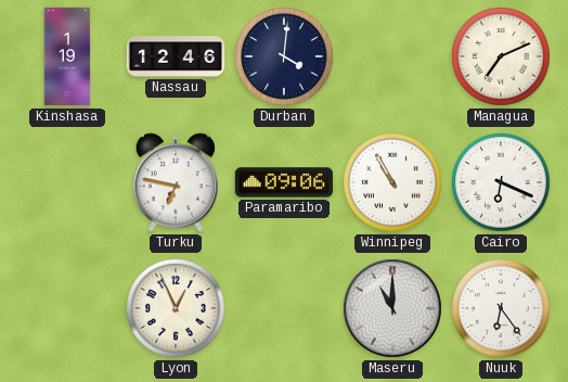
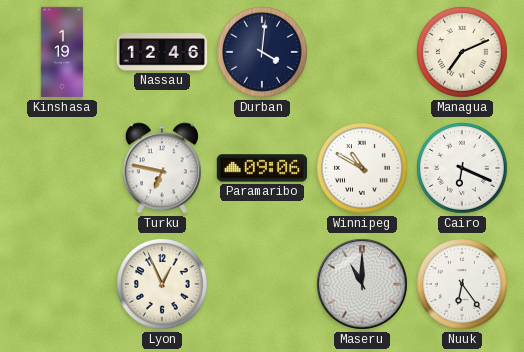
Winnipeg: 10:55 -> 10:50 (363, 169)
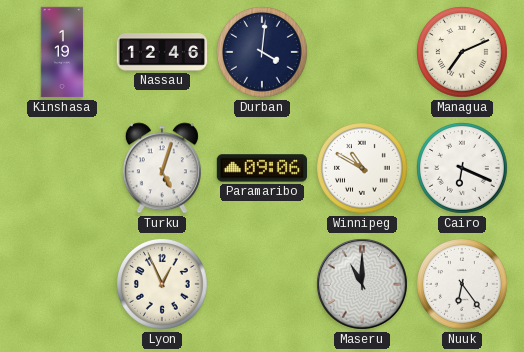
Turku: 6:47 -> 5:03 (162, 168)
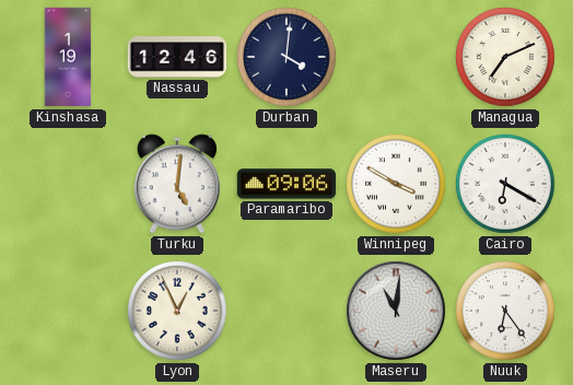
Turku: 5:03 -> 5:01 (177, 184)
Winnipeg: 10:50 -> 3:50 (397, 185)
Cairo: 6:19 -> 6:20 (506, 185)
Maseru: 11:00 -> 11:01 (396, 311)
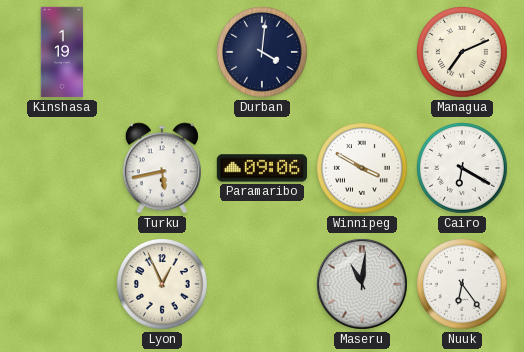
Nassau: 12:46 -> none (177, 57)
Turku: 5:01 -> 5:43 (162, 168)
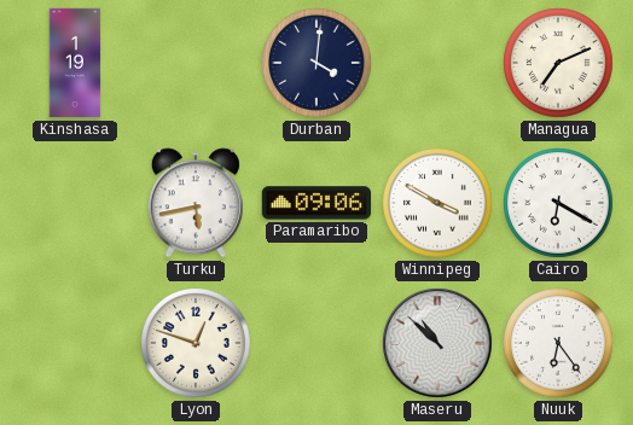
Lyon: 12:56 -> 12:48 (197, 344)
Maseru: 11:01 -> 10:52 (437, 343)
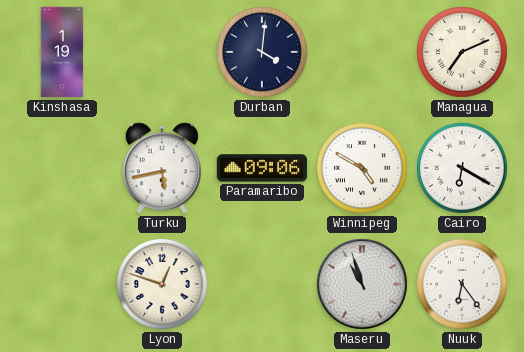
Winnipeg: 3:50 -> 4:50 (363, 169)
Maseru: 10:52 -> 10:57 (362, 284)
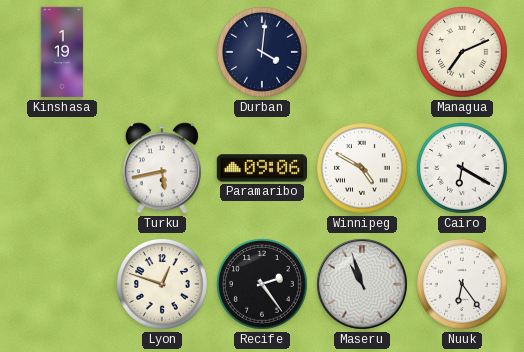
Recife: none -> 2:24 (263, 285)
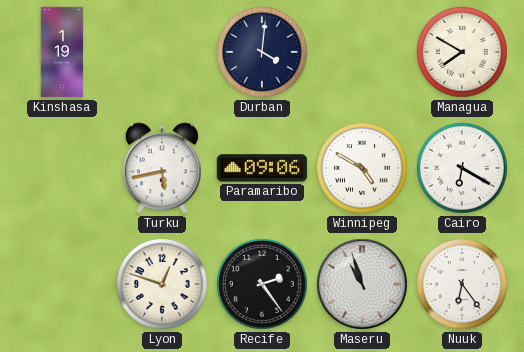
Managua: 7:11 -> 7:50 (463, 53)
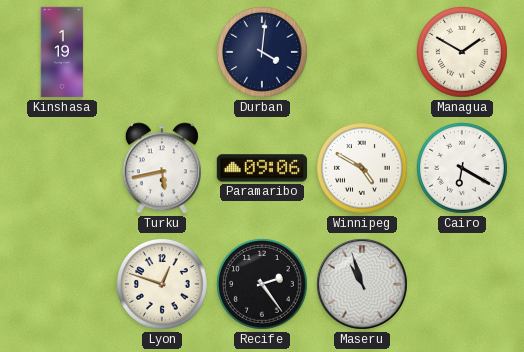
Managua: 7:50 -> 1:50 (463, 53)
Nuuk: 6:24 -> none (463, 285)
